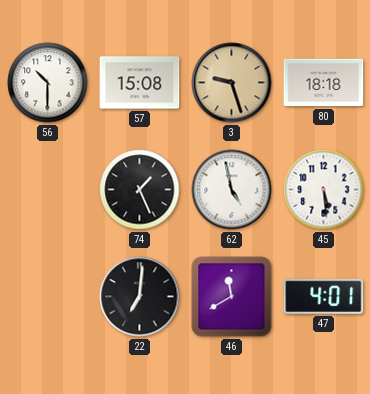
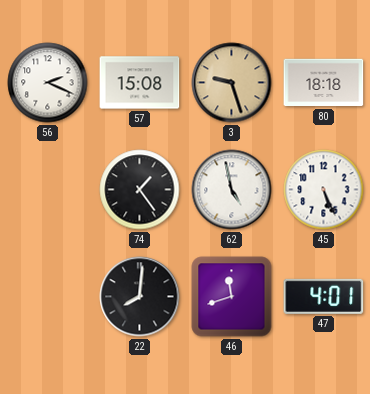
56: 10:30 -> 2:19 (48, 83)
74: 1:26 -> 1:24 (140, 190)
45: 5:29 -> 5:26 (324, 190)
22: 7:01 -> 8:01 (140, 297)
46: 11:40 -> 11:42 (232, 297)
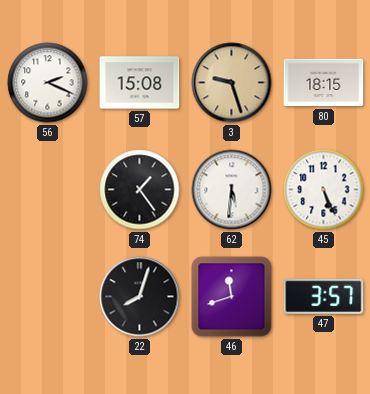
80: 18:18 -> 18:15 (324, 83)
62: 4:58 -> 5:31 (232, 190)
22: 8:01 -> 8:03 (140, 297)
47: 4:01 -> 3:57 (324, 296)
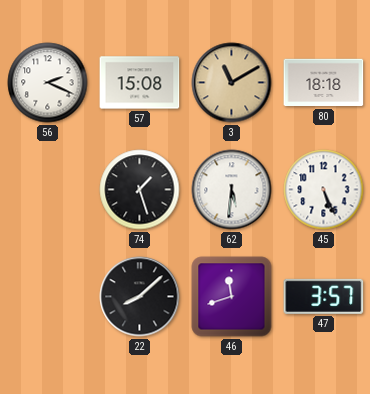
3: 9:27 -> 11:10 (232, 83)
80: 18:15 -> 18:18 (324, 83)
74: 1:24 -> 1:27 (140, 190)
22: 8:03 -> 8:08 (140, 297)
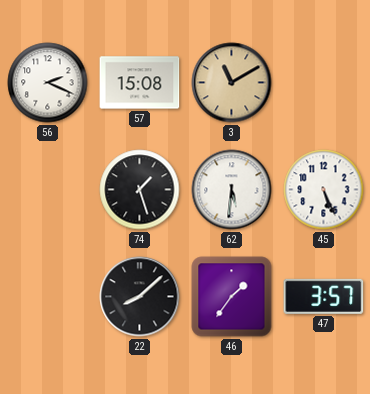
80: 18:18 -> none (324, 83)
46: 11:42 -> 1:36 (232, 297)
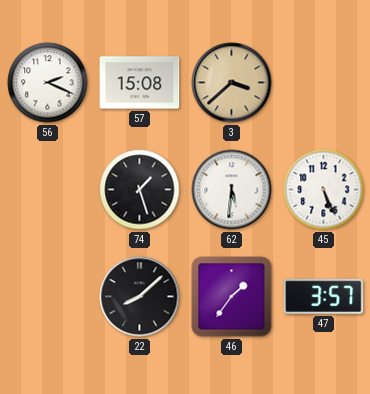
3: 11:10 -> 3:38 (232, 83)
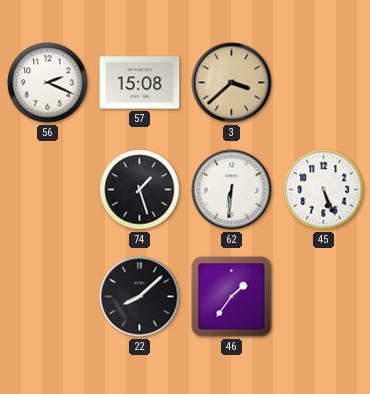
62: 5:31 -> 6:31 (232, 190)
47: 3:57 -> none (324, 296)
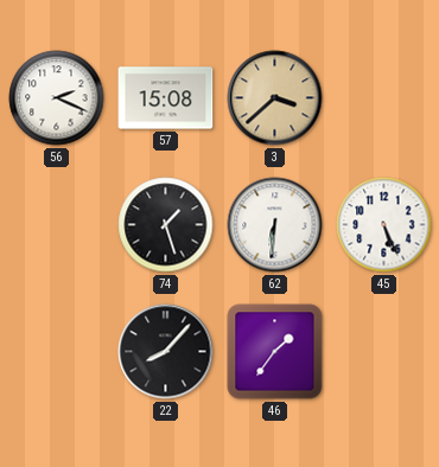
22: 8:08 -> 8:07 (166, 352)
